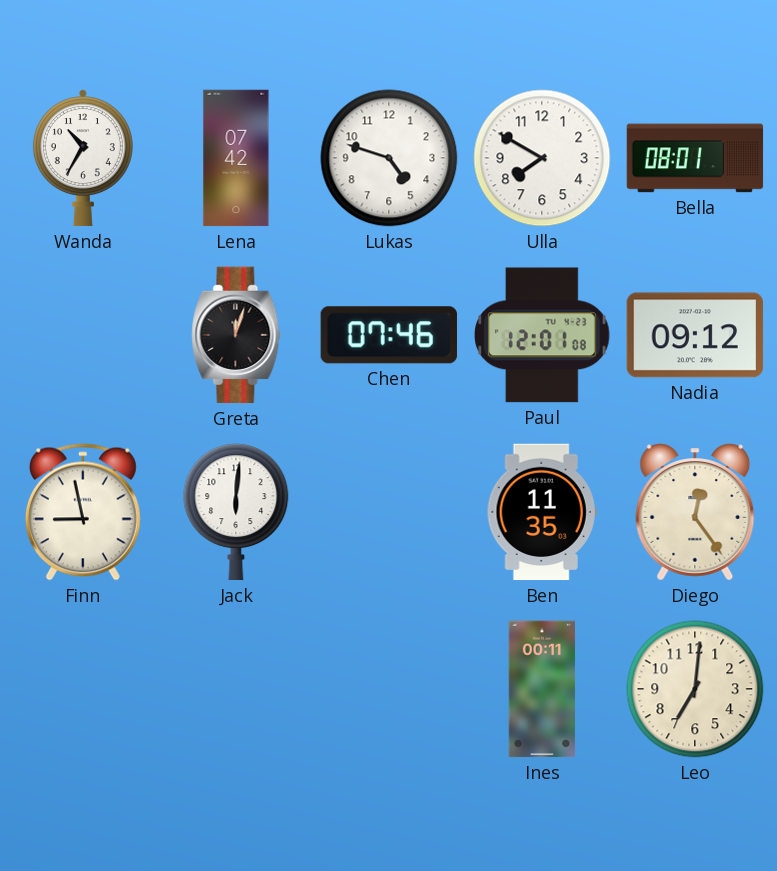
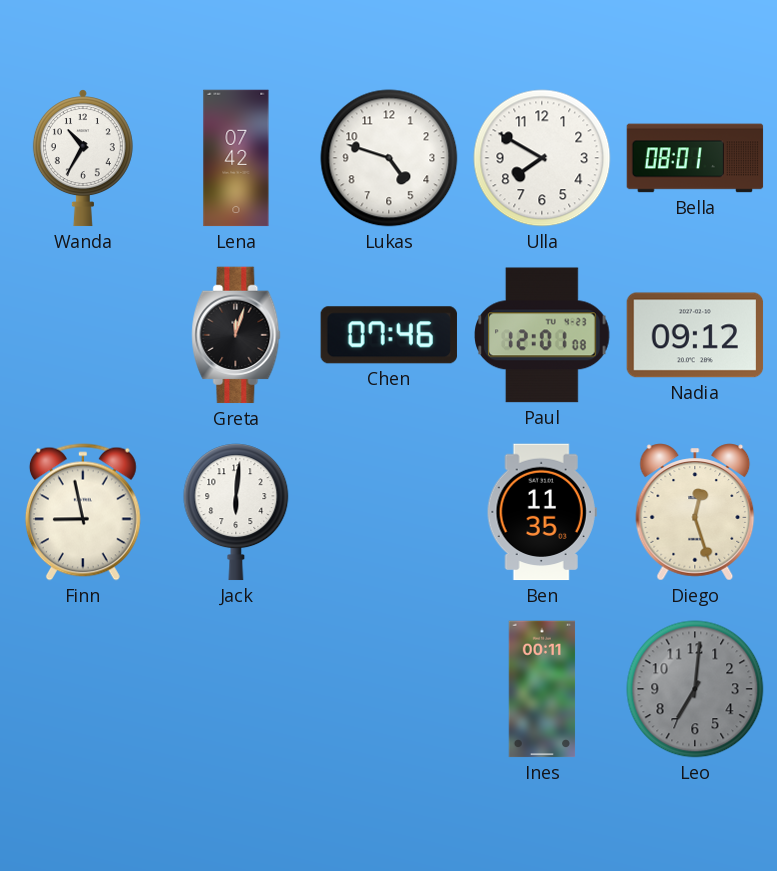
Diego: 12:24 -> 12:27 (695, 512)
Leo dial: cream -> grey (695, 689)
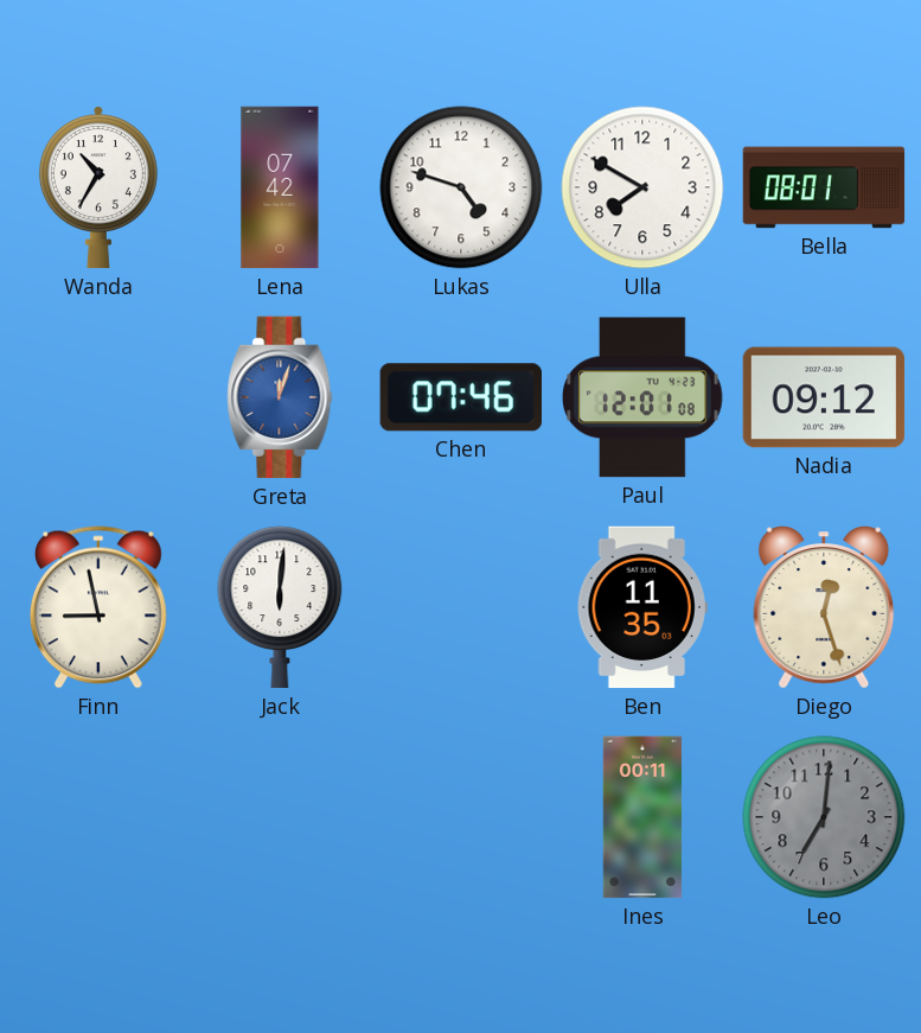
Greta dial: black -> blue (280, 397)
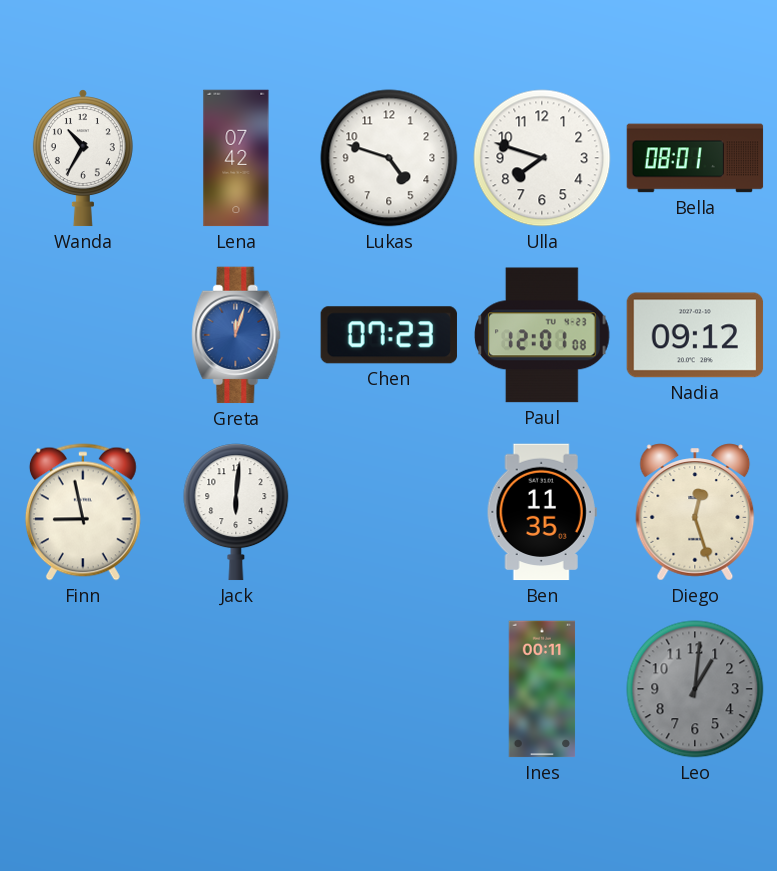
Ulla: 7:50 -> 7:48 (542, 158)
Chen: 07:46 -> 07:23 (389, 335)
Leo: 7:01 -> 1:01 (695, 689)
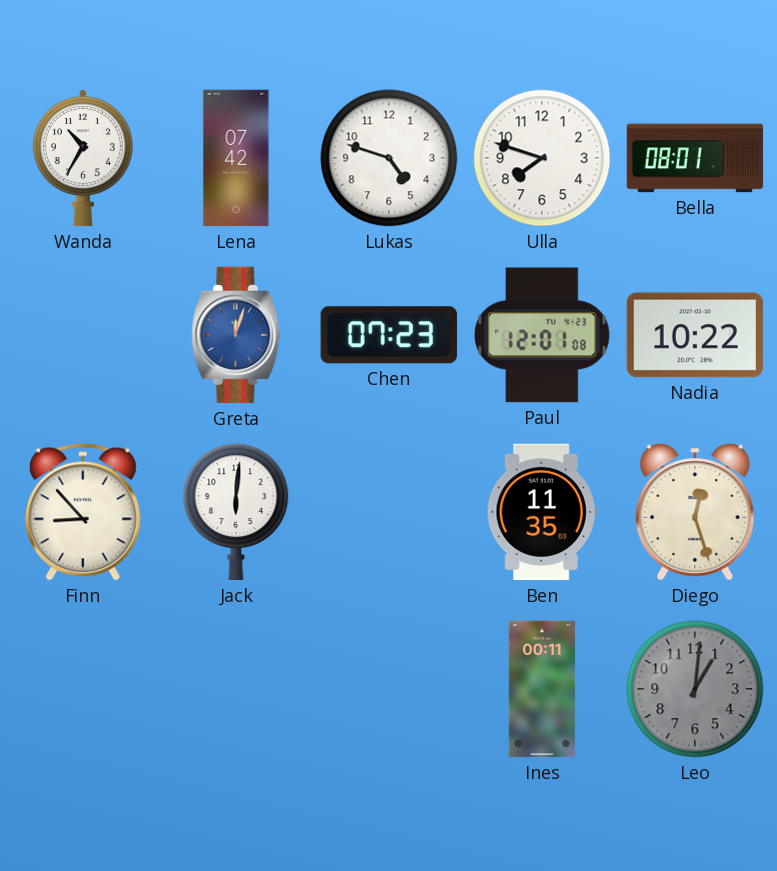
Nadia: 09:12 -> 10:22 (695, 335)
Finn: 8:58 -> 8:53 (83, 512)
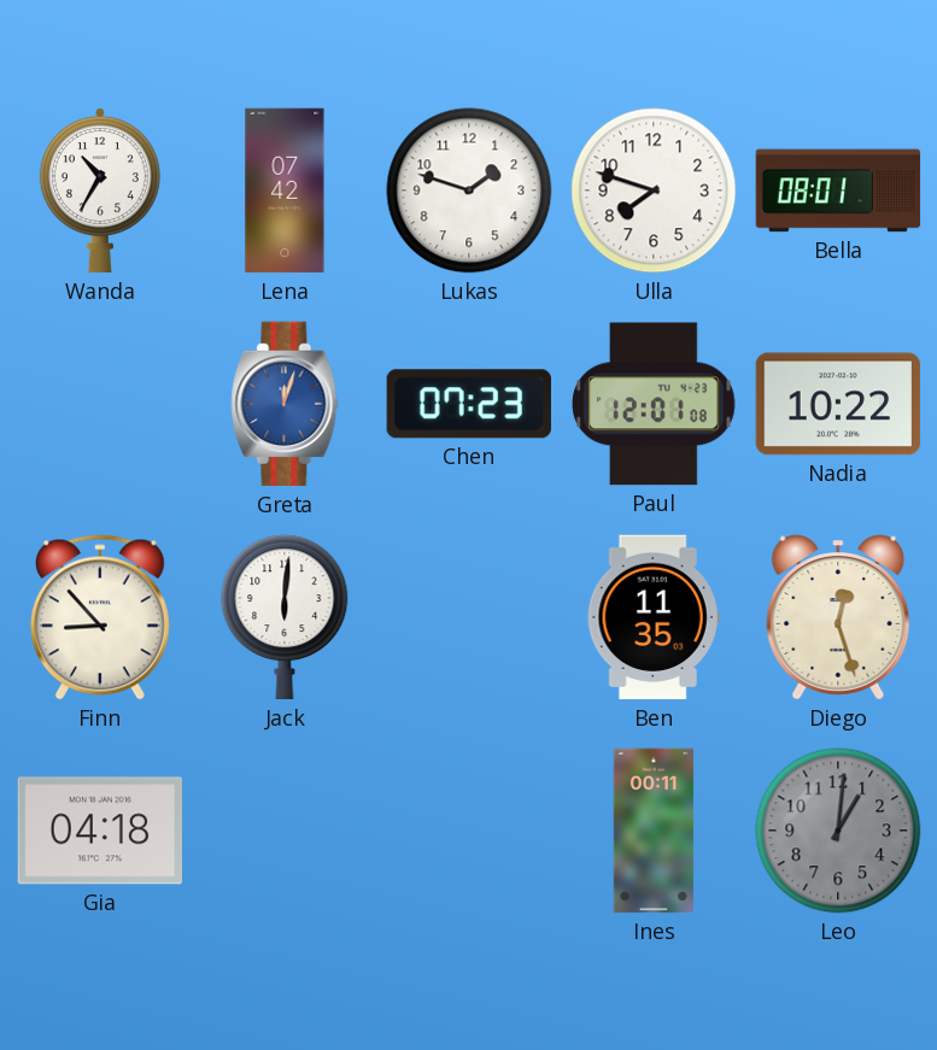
Lukas: 4:48 -> 1:48 (469, 190)
Gia: none -> 04:18 (99, 831)
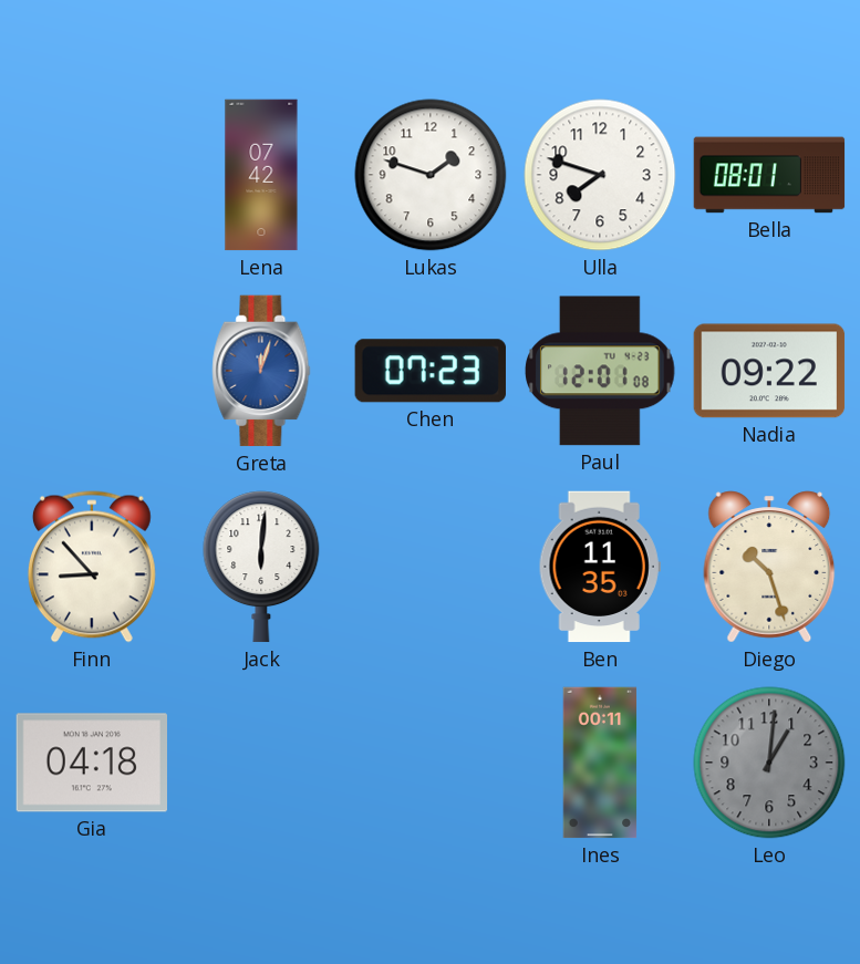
Wanda: 10:35 -> none (100, 190)
Nadia: 10:22 -> 09:22 (769, 371)
Diego: 12:27 -> 10:27 (769, 567)
